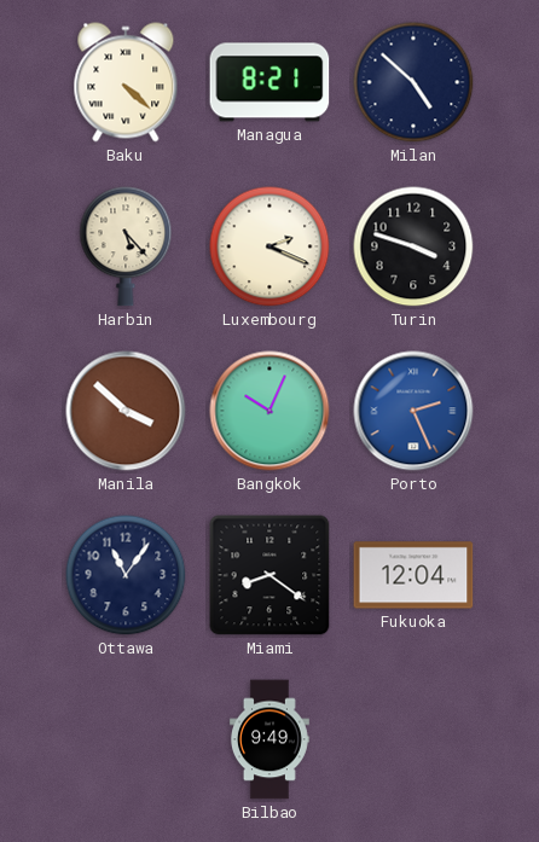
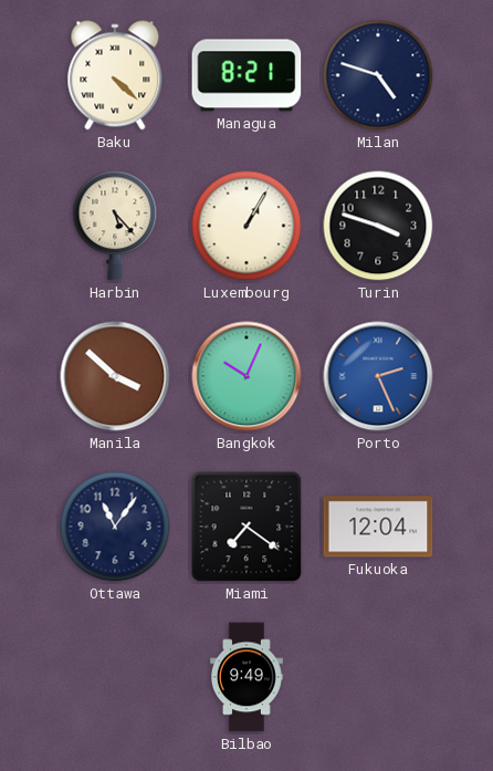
Milan: 4:52 -> 4:48 (378, 75)
Luxembourg: 2:19 -> 1:05 (246, 226)
Miami: 8:21 -> 7:21 (246, 527)
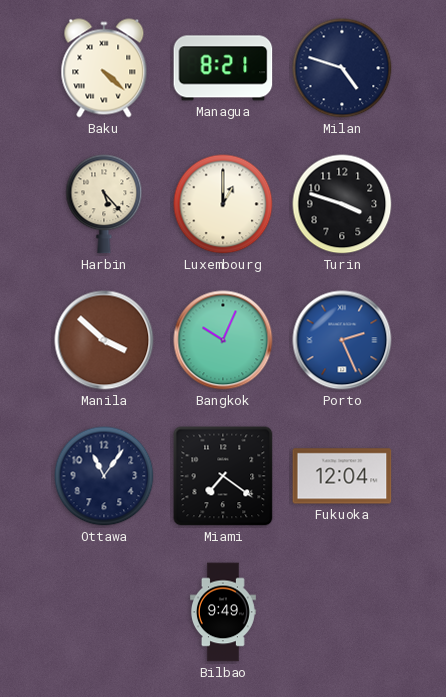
Luxembourg: 1:05 -> 1:00 (223, 204)
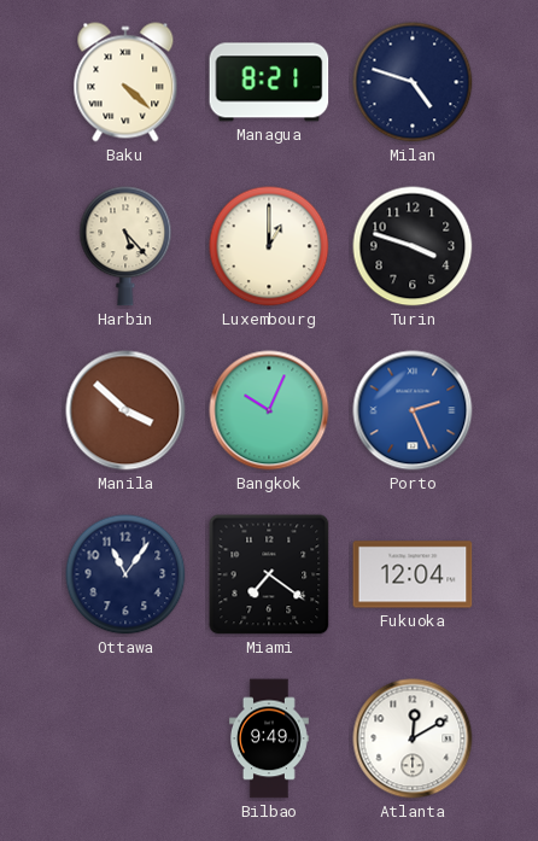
Atlanta: none -> 12:10 (413, 738)
